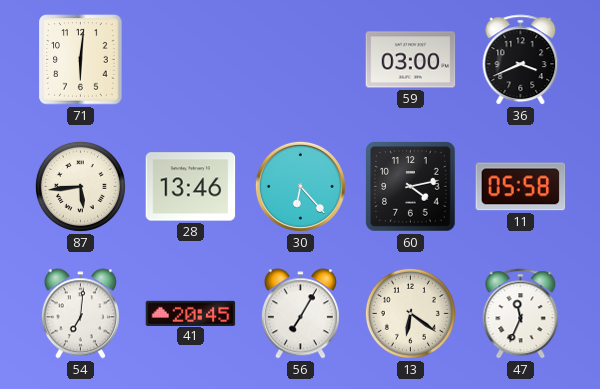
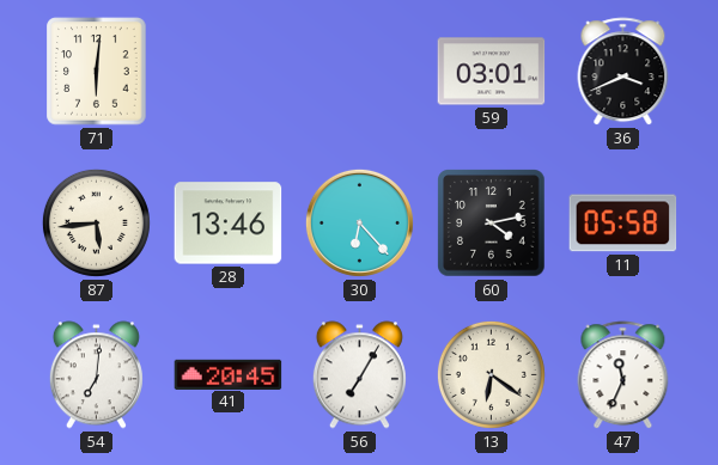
59: 03:00 -> 03:01 (492, 72)
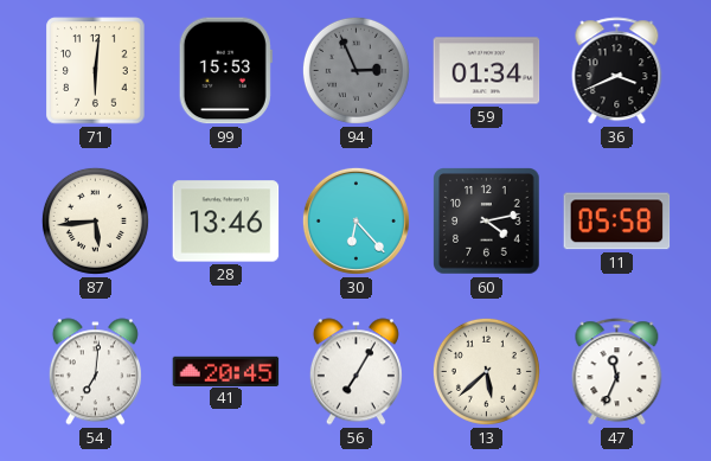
99: none -> 15:53 (225, 71)
94: none -> 2:56 (355, 70)
59: 03:01 -> 01:34 (487, 71)
13: 6:21 -> 5:38 (486, 371)
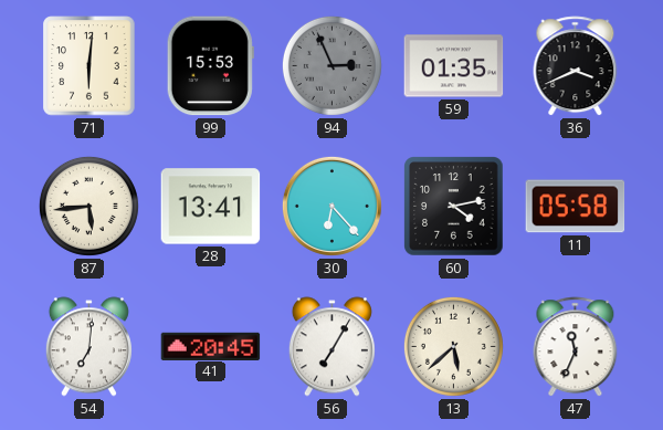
59: 01:34 -> 01:35 (454, 66)
28: 13:46 -> 13:41 (211, 207)
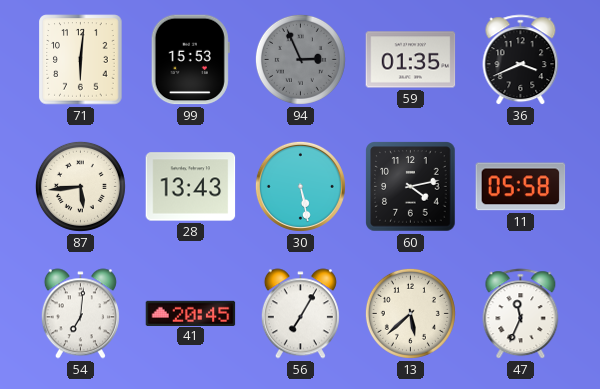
28: 13:41 -> 13:43 (191, 187)
30: 6:23 -> 5:28 (300, 186)
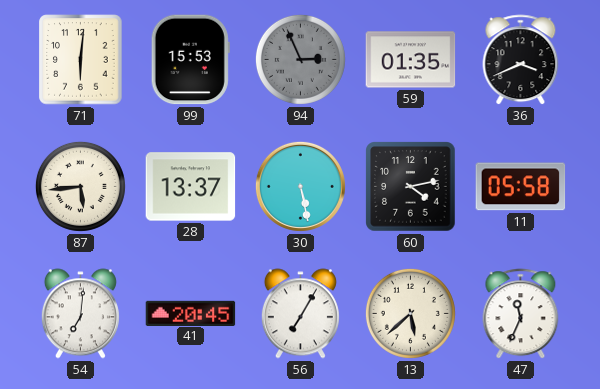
28: 13:43 -> 13:37 (191, 187)
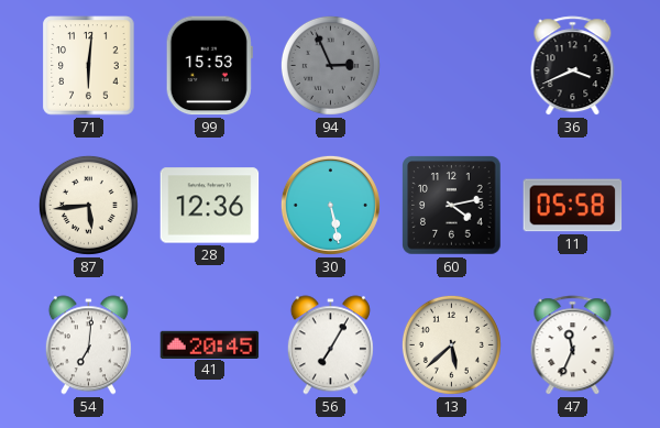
59: 01:35 -> none (411, 60)
28: 13:37 -> 12:36 (210, 206)
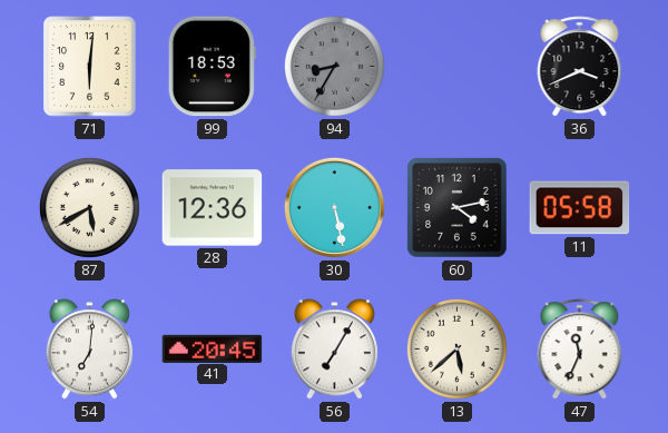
99: 15:53 -> 18:53 (212, 67)
94: 2:56 -> 8:35 (334, 66)
87: 5:44 -> 5:40 (89, 207)
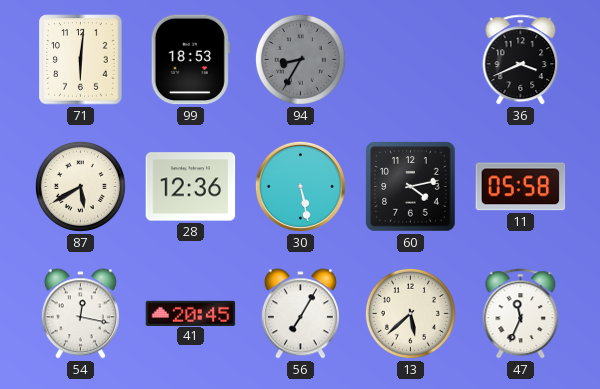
54: 7:01 -> 12:17 (80, 314)
